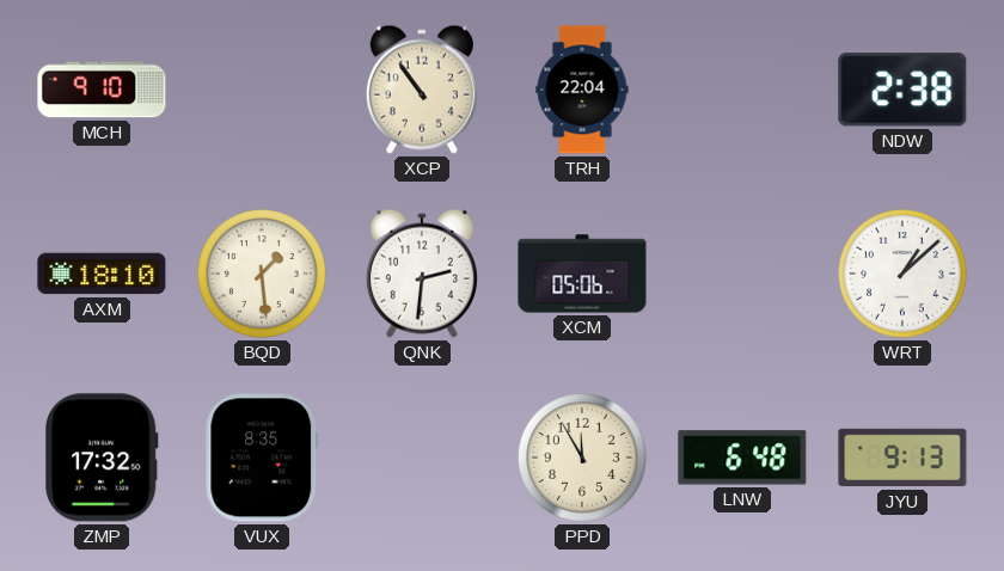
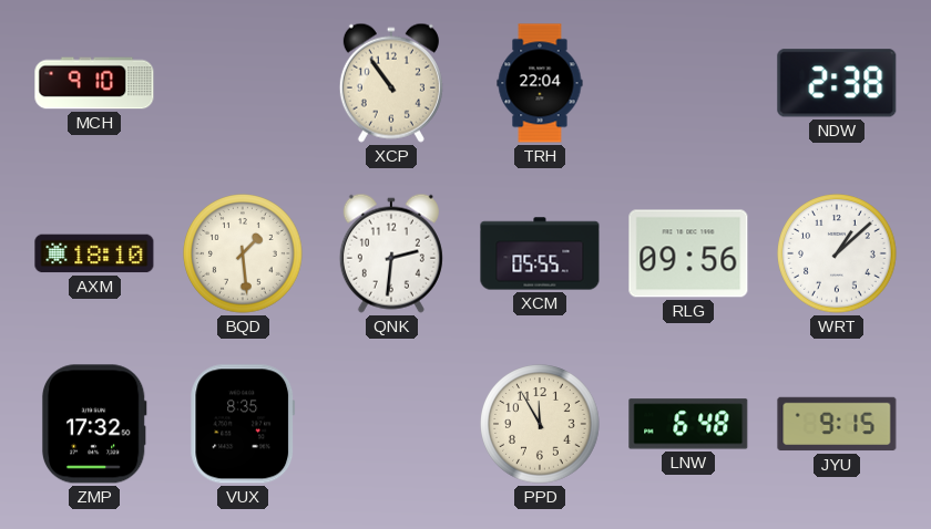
XCM: 05:06 -> 05:55 (540, 253)
RLG: none -> 09:56 (688, 253)
JYU: 9:13 -> 9:15 (837, 424)
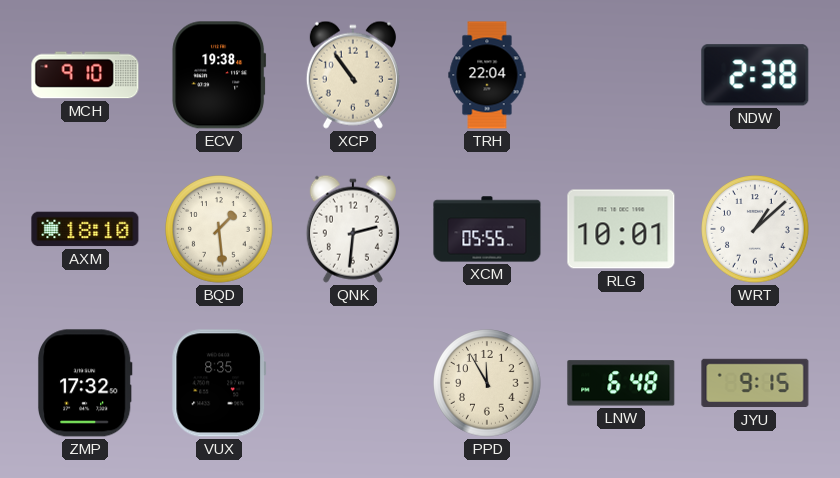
ECV: none -> 19:38 (219, 75)
RLG: 09:56 -> 10:01 (621, 229)
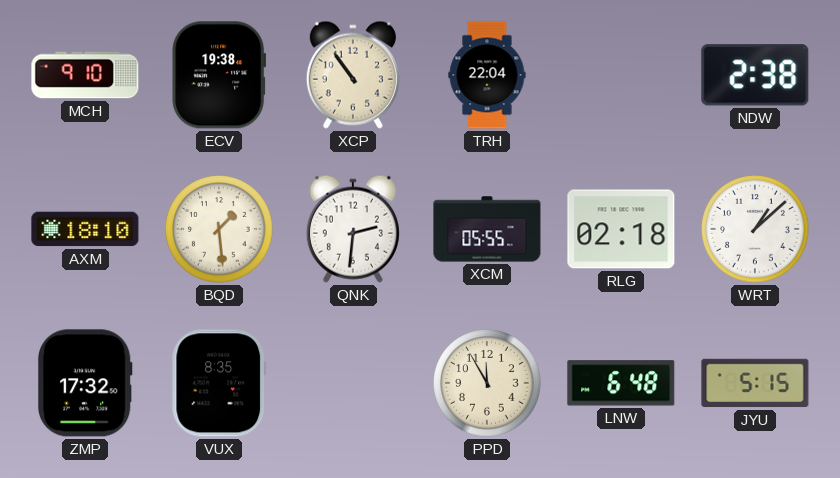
RLG: 10:01 -> 02:18 (621, 229)
JYU: 9:15 -> 5:15 (755, 383)
